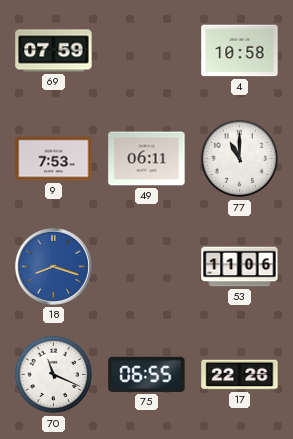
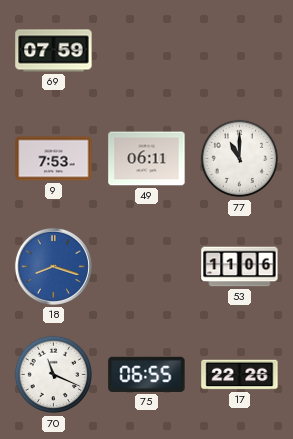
4: 10:58 -> none (240, 51)
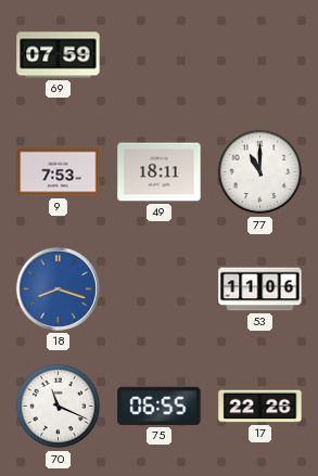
49: 06:11 -> 18:11 (160, 172)
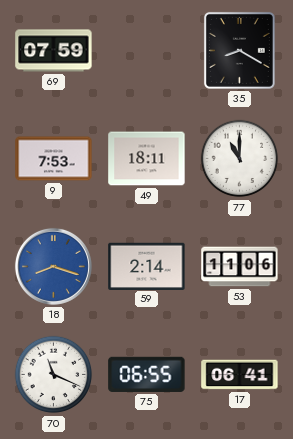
35: none -> 8:20 (239, 50)
59: none -> 2:14 (147, 266)
17: 22:26 -> 06:41 (240, 375)
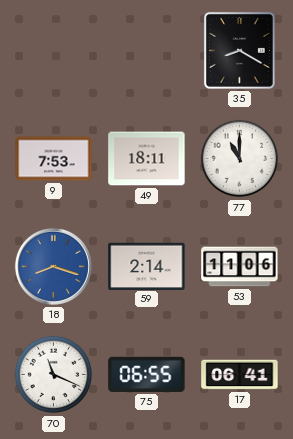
69: 07:59 -> none (54, 51)
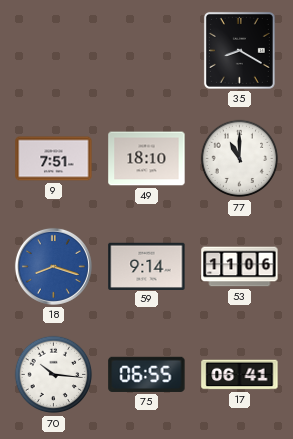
9: 7:53 -> 7:51 (54, 159)
49: 18:11 -> 18:10 (147, 159)
59: 2:14 -> 9:14 (147, 266)
70: 11:19 -> 10:16 (54, 375)
